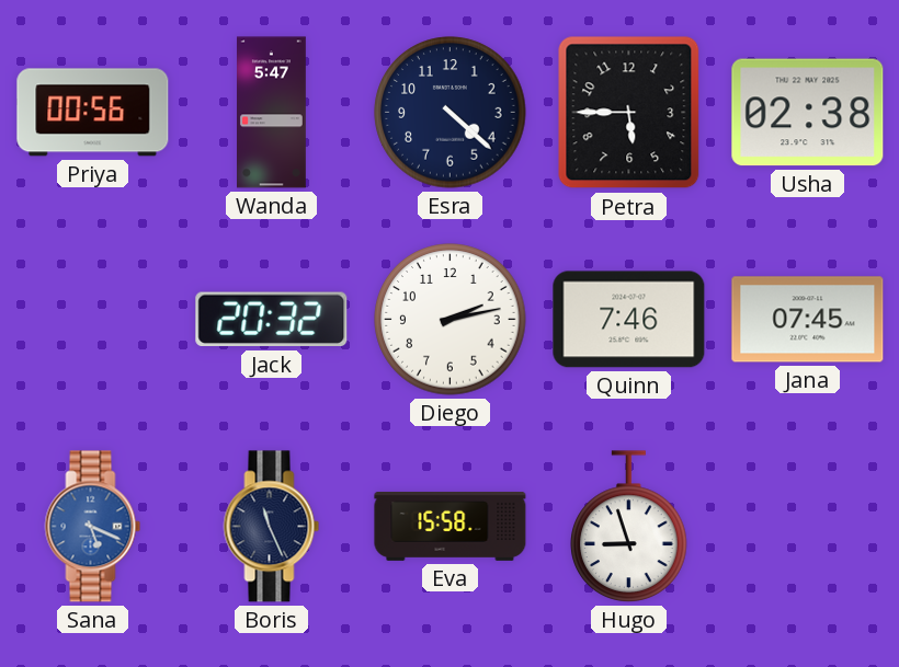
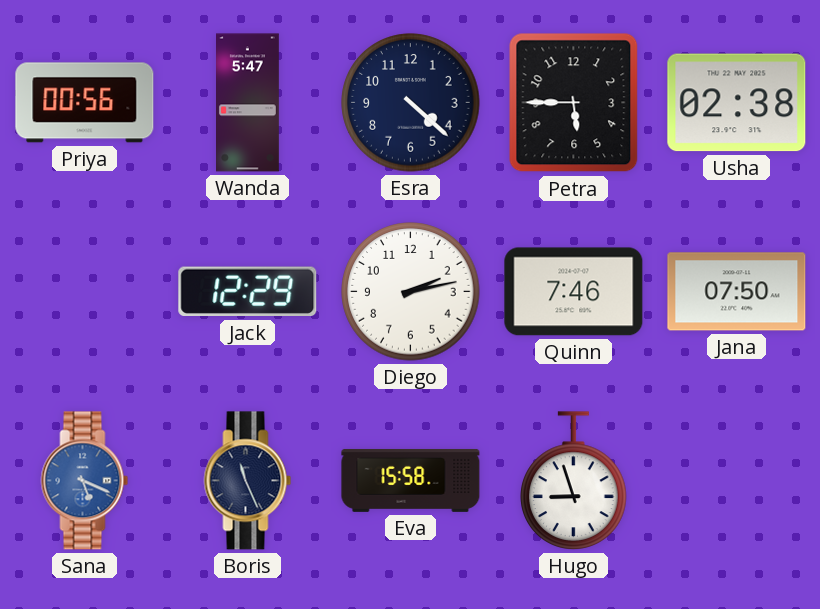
Jack: 20:32 -> 12:29 (248, 292)
Jana: 07:45 -> 07:50 (737, 292)
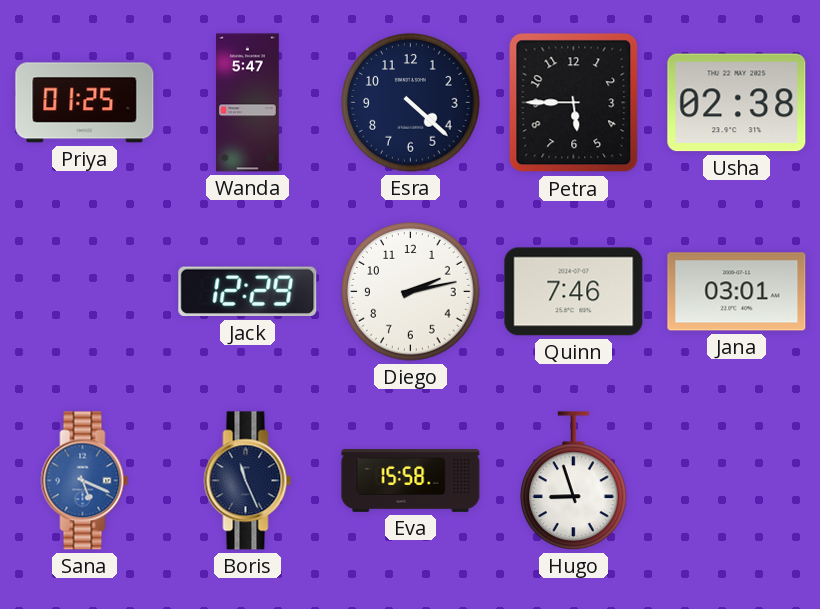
Priya: 00:56 -> 01:25 (85, 103)
Jana: 07:50 -> 03:01 (737, 292)
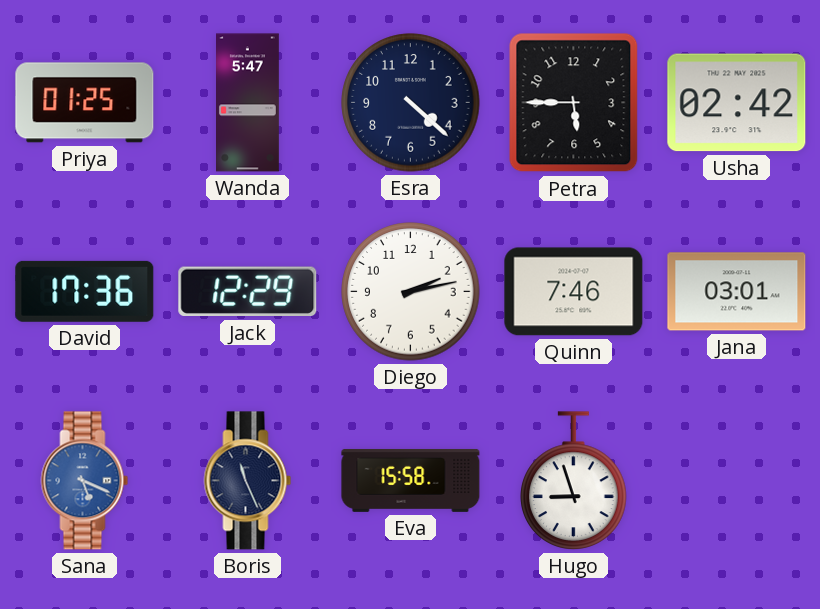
Usha: 02:38 -> 02:42 (737, 103)
David: none -> 17:36 (85, 291)
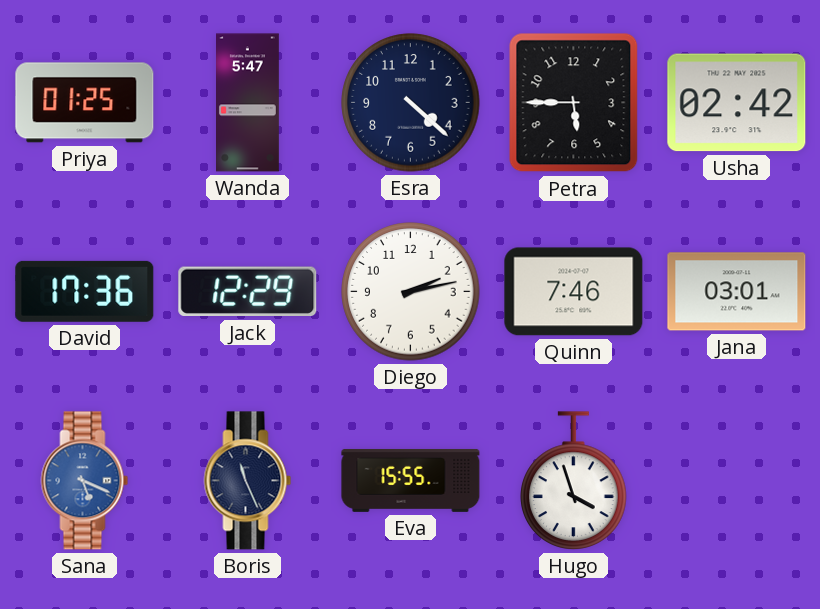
Eva: 15:58 -> 15:55 (411, 480)
Hugo: 8:57 -> 3:57 (574, 481)
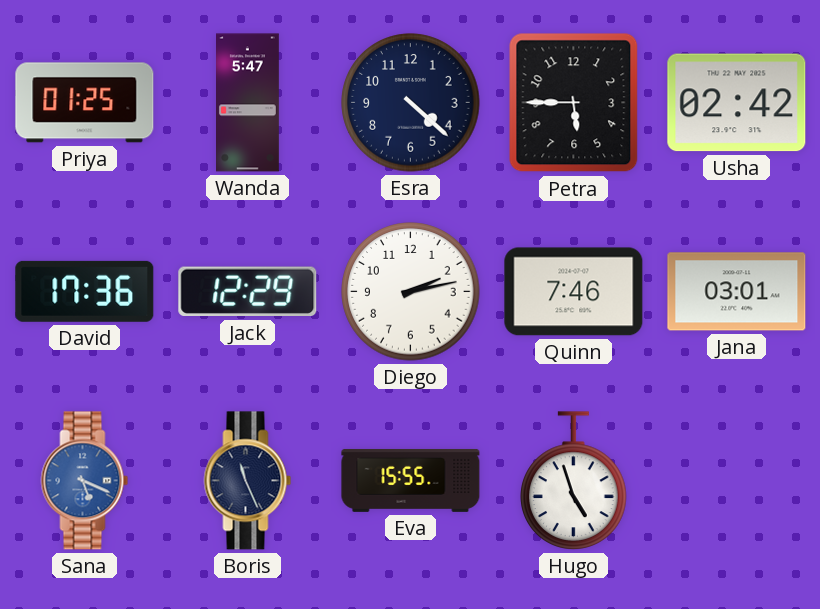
Hugo: 3:57 -> 4:57 (574, 481)
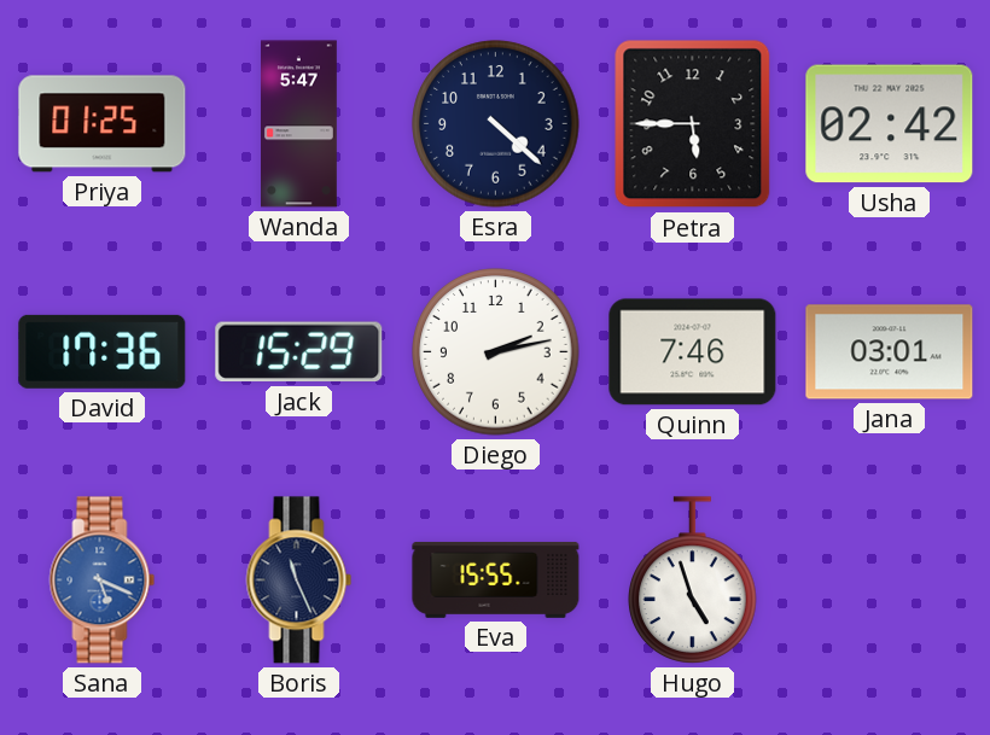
Jack: 12:29 -> 15:29 (299, 352)
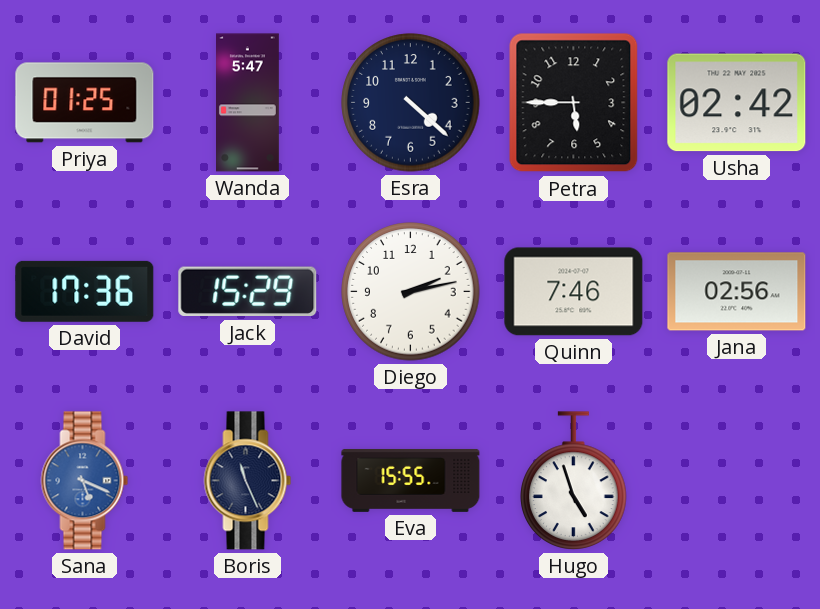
Jana: 03:01 -> 02:56 (737, 292)
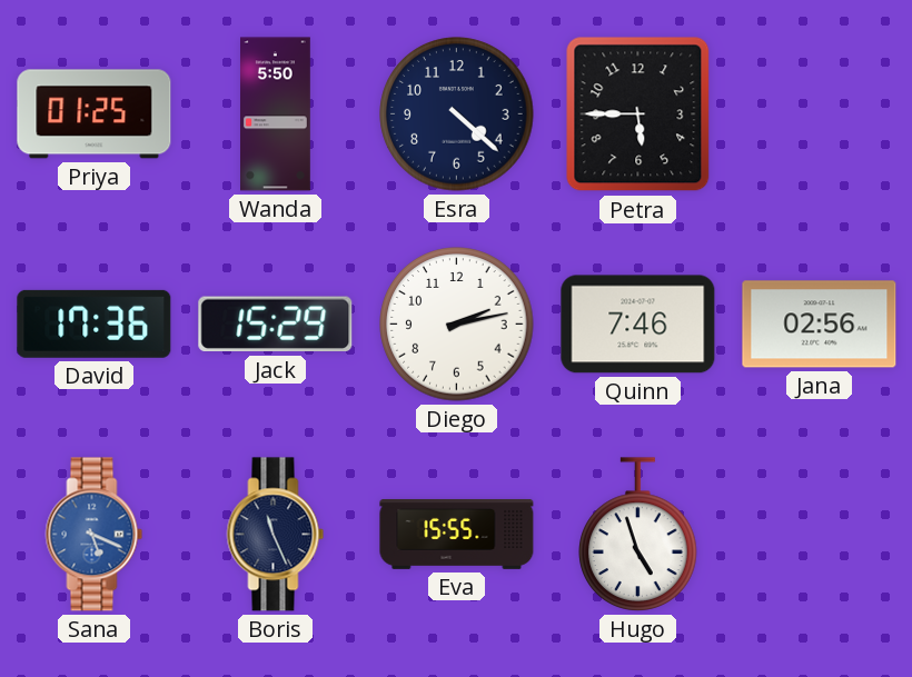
Wanda: 5:47 -> 5:50 (276, 115)
Usha: 02:42 -> none (737, 103)
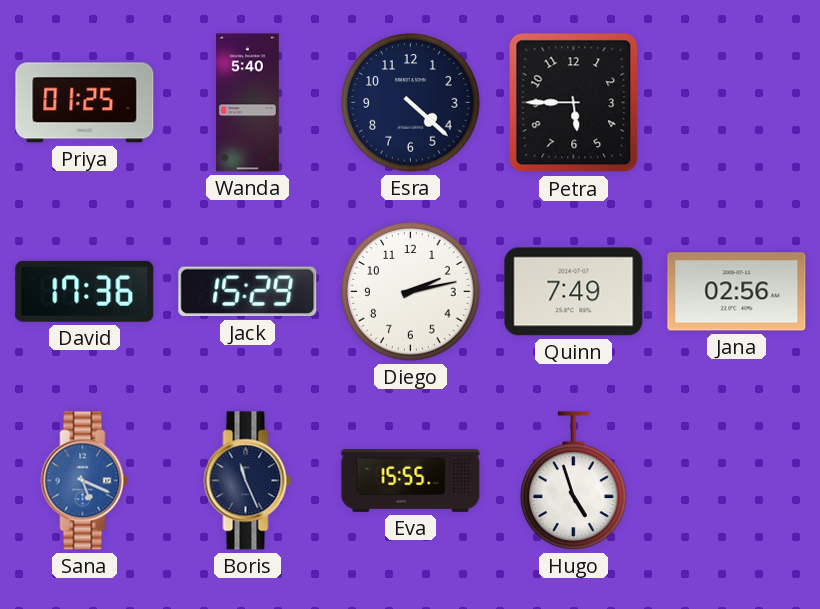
Wanda: 5:50 -> 5:40 (248, 103)
Quinn: 7:46 -> 7:49 (574, 292)
